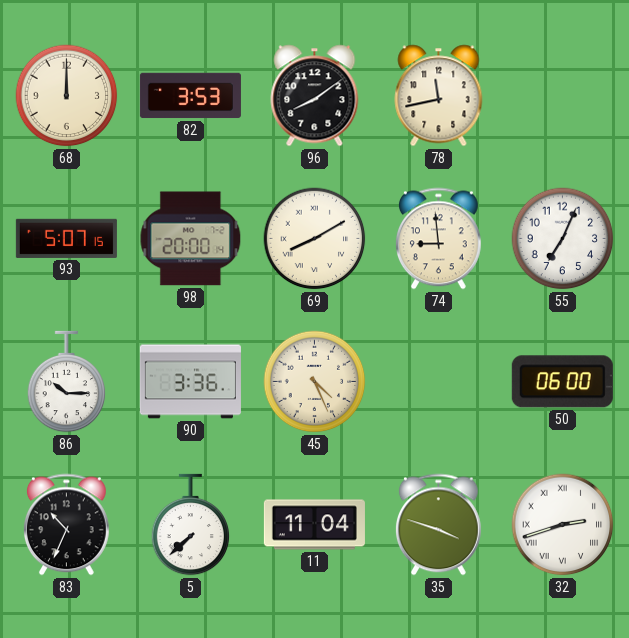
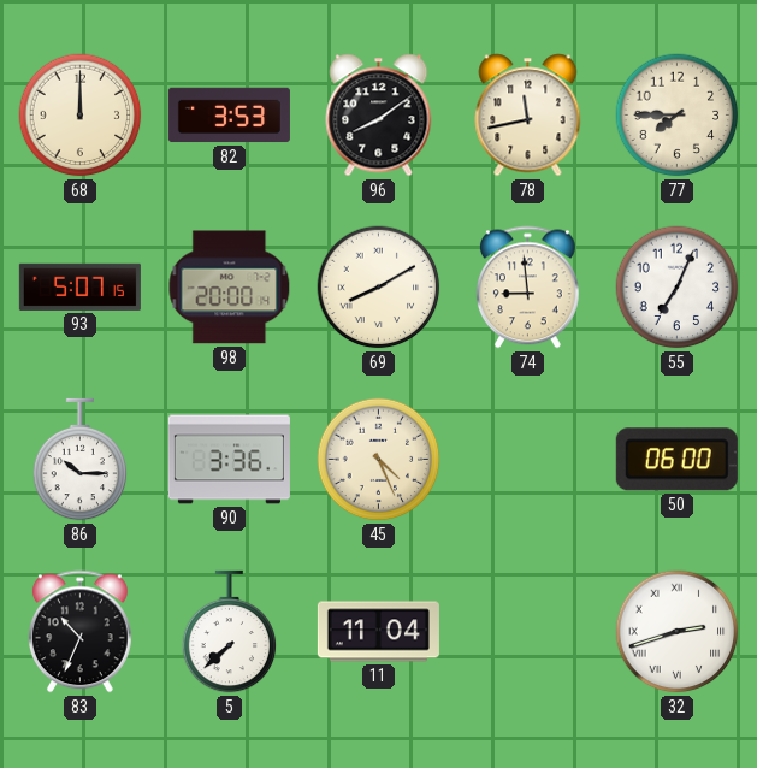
77: none -> 7:45 (678, 116)
35: 3:48 -> none (438, 525)
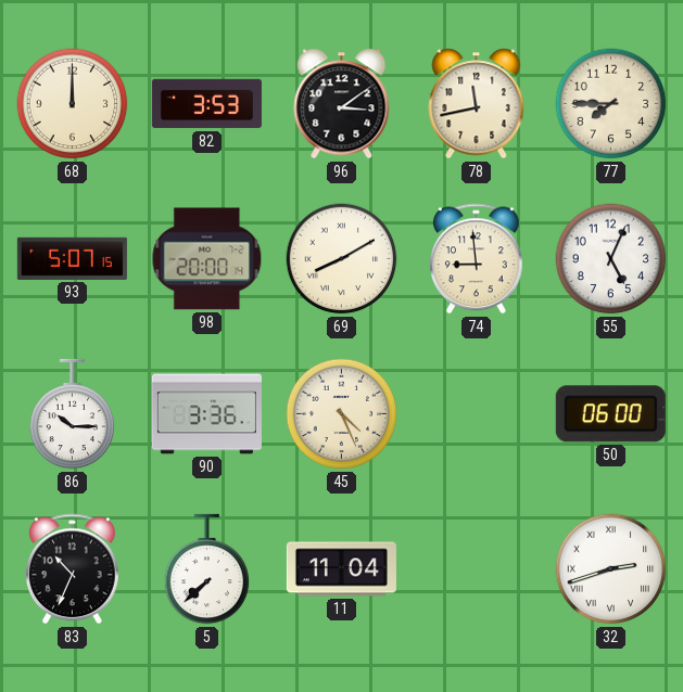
96: 8:09 -> 3:09 (342, 104)
55: 7:04 -> 5:04 (611, 259)
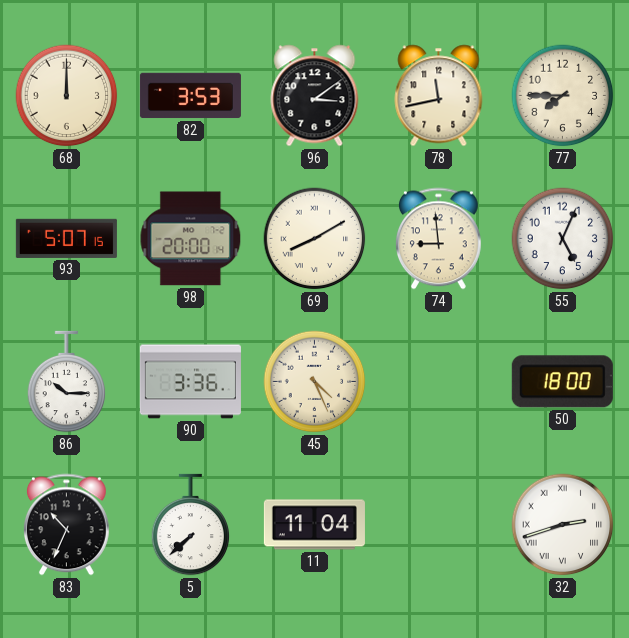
50: 06:00 -> 18:00 (562, 382)
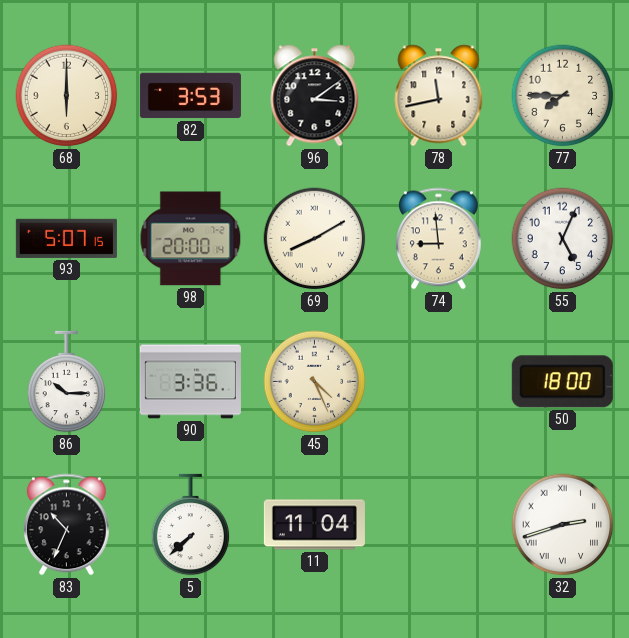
68: 12:00 -> 6:00 (67, 96)
